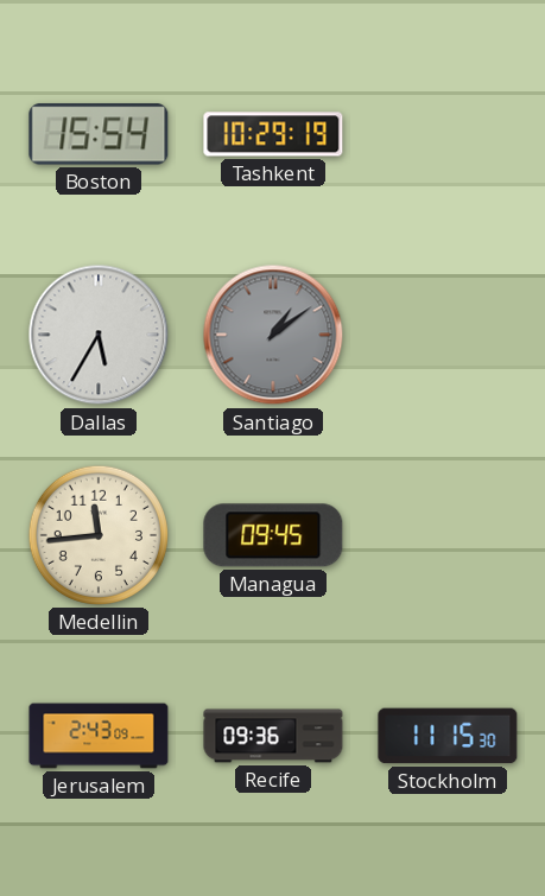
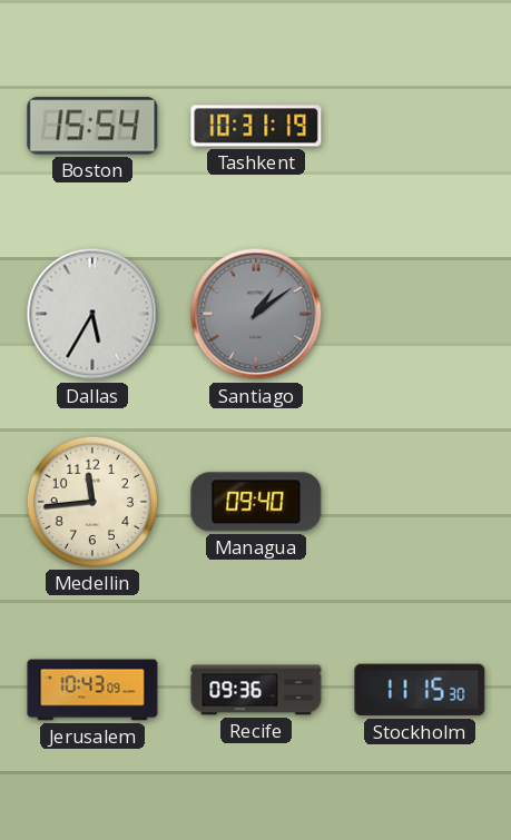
Tashkent: 10:29 -> 10:31 (256, 126)
Managua: 09:45 -> 09:40 (256, 502)
Jerusalem: 2:43 -> 10:43 (92, 690)
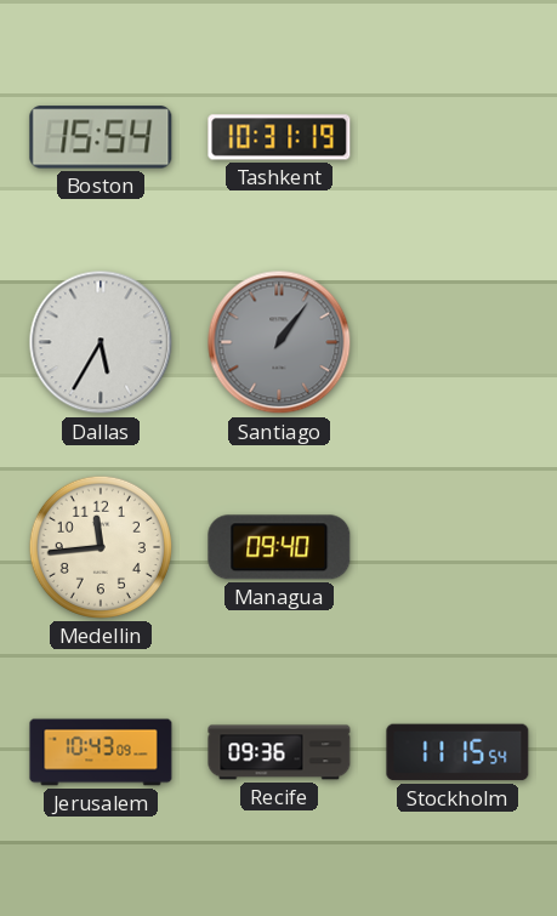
Santiago: 1:09 -> 1:06 (279, 342)
Stockholm: 11:15:30 -> 11:15:54 (457, 752)
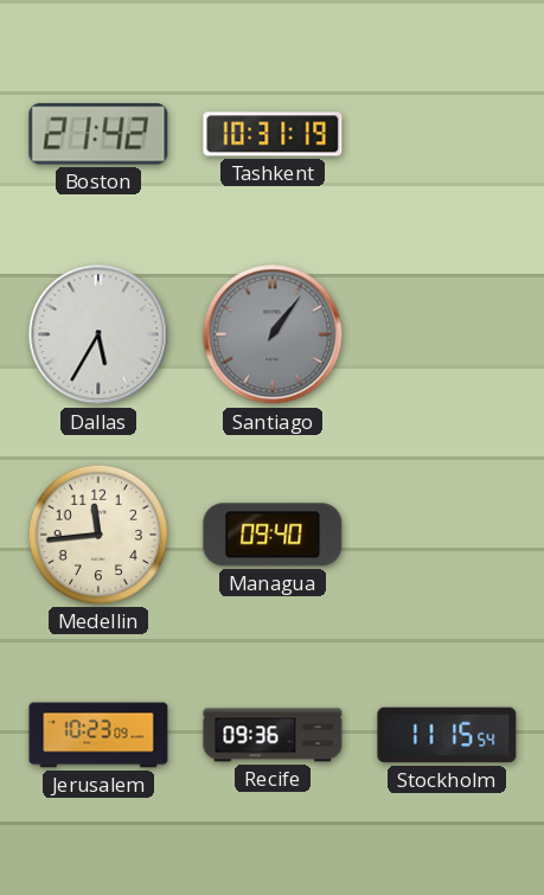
Boston: 15:54 -> 21:42 (98, 134)
Jerusalem: 10:43 -> 10:23 (98, 735)
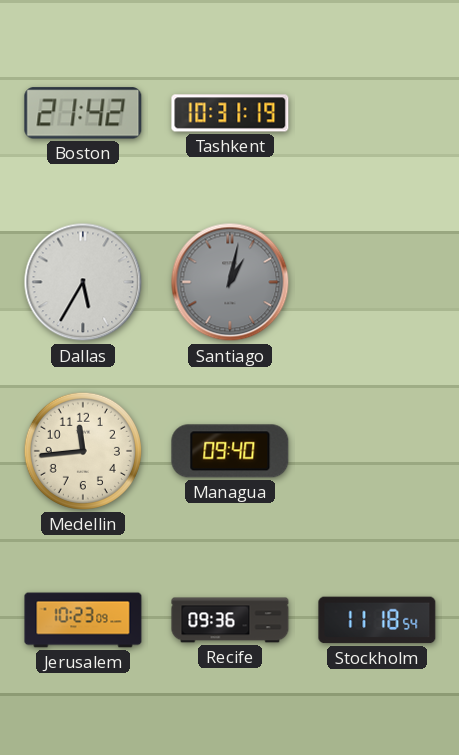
Santiago: 1:06 -> 1:02 (230, 282)
Stockholm: 11:15 -> 11:18 (377, 620)
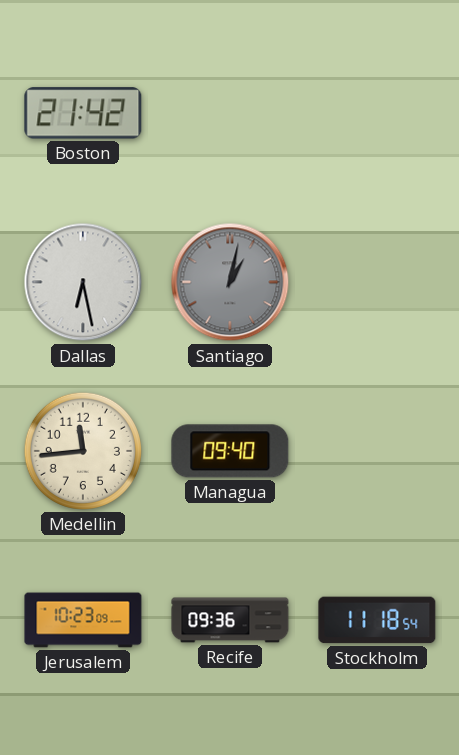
Tashkent: 10:31 -> none (230, 113)
Dallas: 5:35 -> 6:28 (83, 282)
